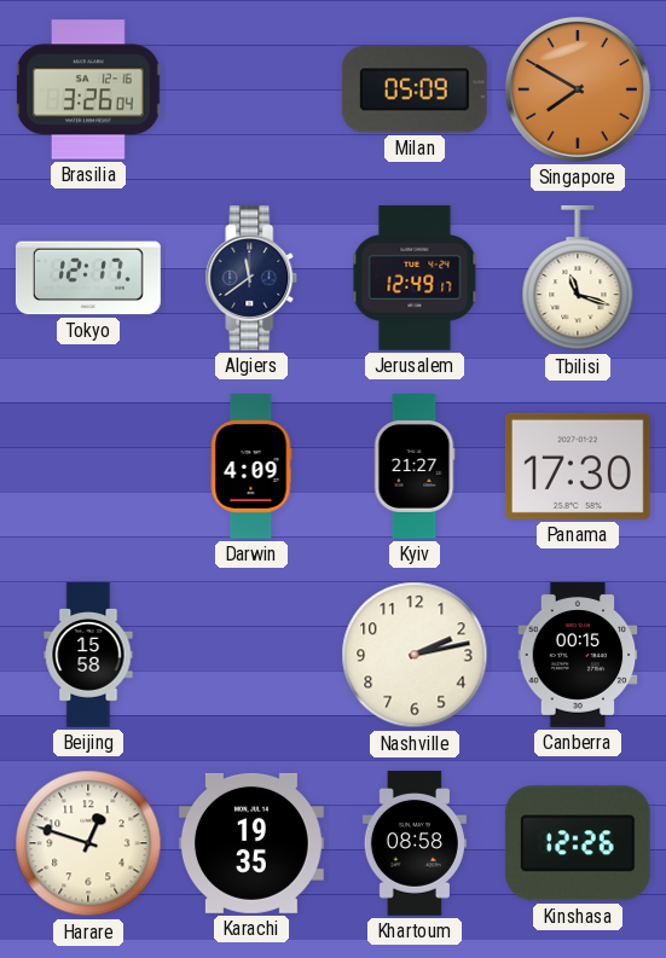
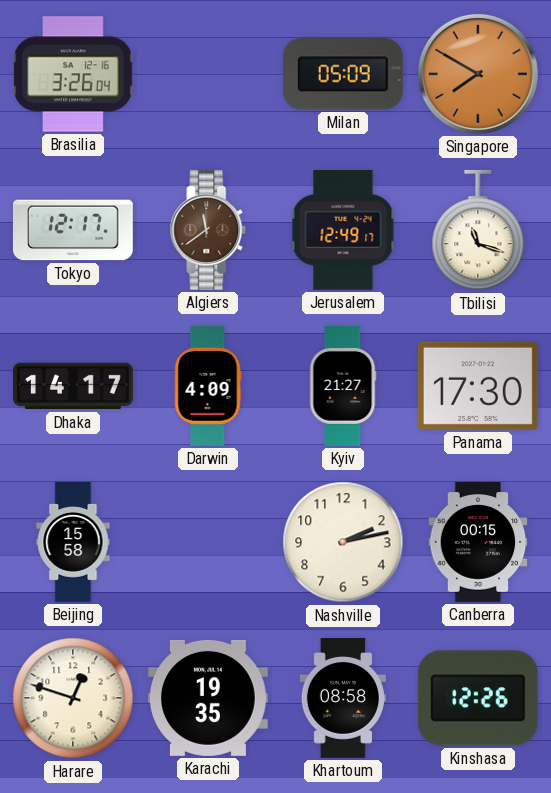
Algiers dial: navy -> brown (208, 230)
Dhaka: none -> 14:17 (74, 386)
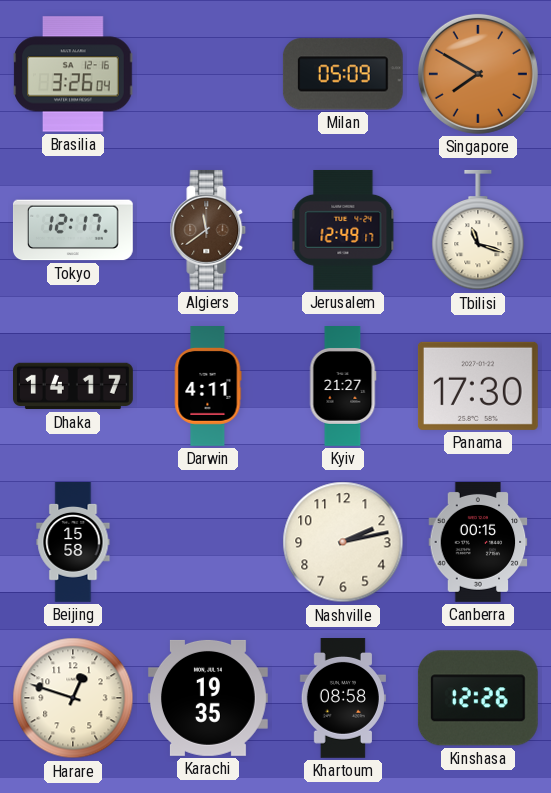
Darwin: 4:09 -> 4:11 (208, 387)
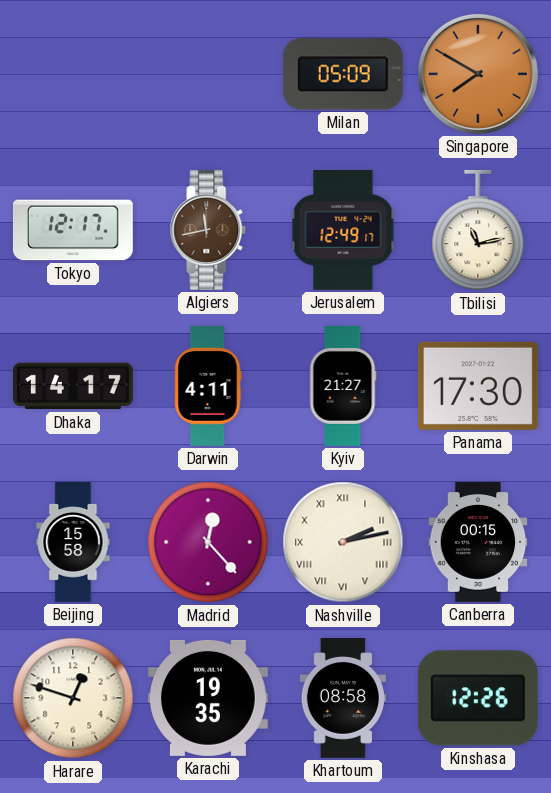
Brasilia: 3:26 -> none (73, 74)
Algiers: 11:39 -> 11:43 (208, 230)
Tbilisi: 11:18 -> 11:13 (478, 230)
Madrid: none -> 12:23 (208, 542)
Nashville numerals: Arabic -> Roman (343, 542)
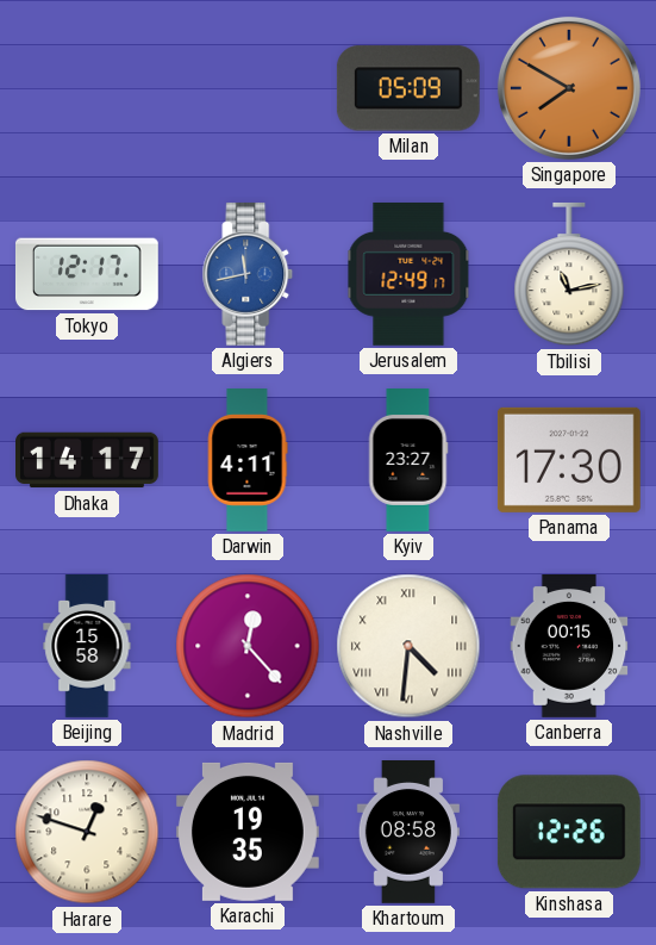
Algiers dial: brown -> blue (248, 274)
Kyiv: 21:27 -> 23:27 (408, 461)
Nashville: 2:13 -> 4:31 (408, 646)
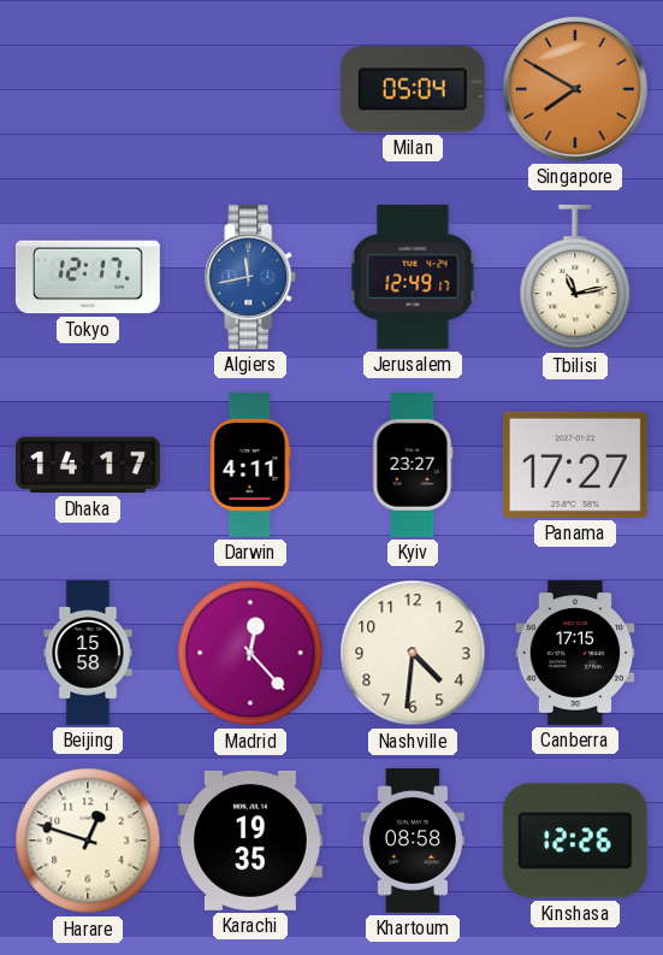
Milan: 05:09 -> 05:04 (413, 89)
Panama: 17:30 -> 17:27 (575, 465)
Nashville numerals: Roman -> Arabic (413, 653)
Canberra: 00:15 -> 17:15 (575, 654)
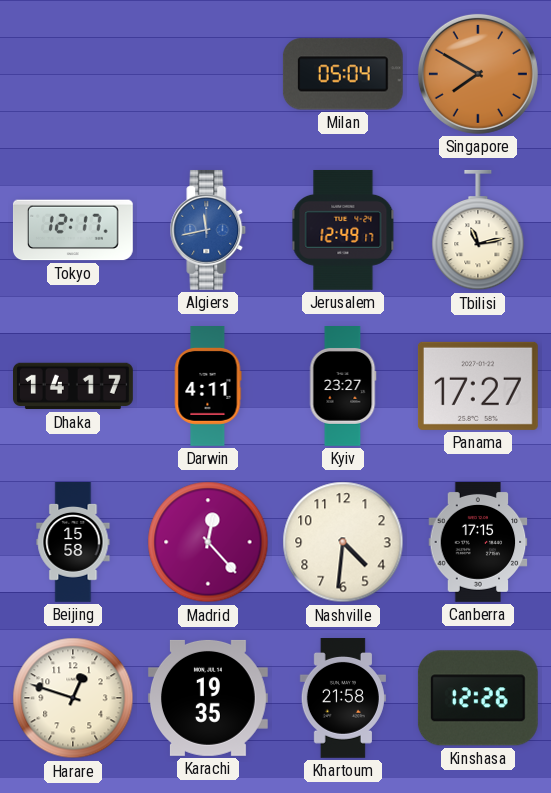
Khartoum: 08:58 -> 21:58 (343, 699)
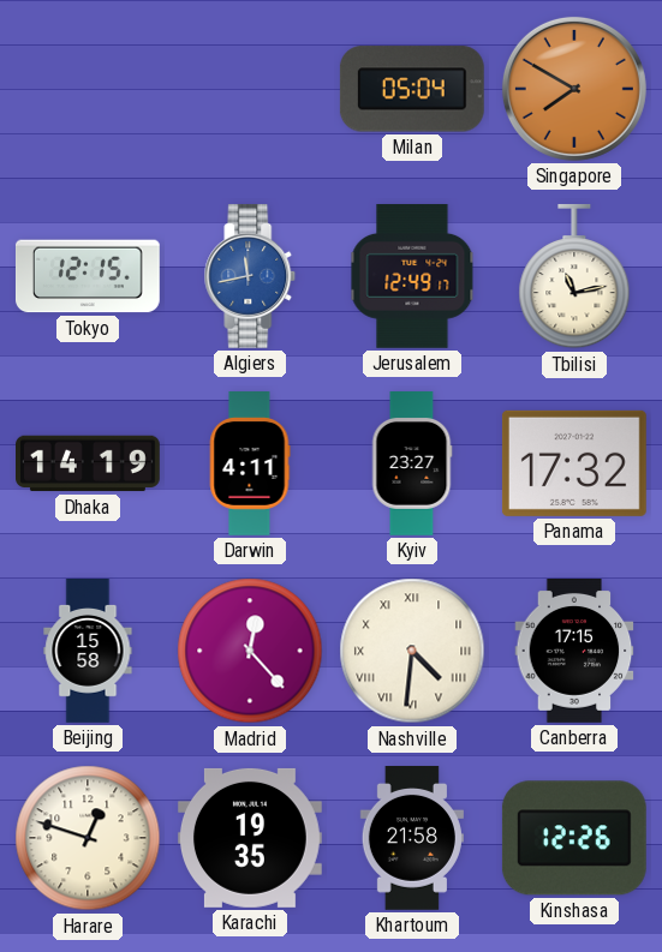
Tokyo: 12:17 -> 12:15 (88, 276)
Dhaka: 14:17 -> 14:19 (89, 463)
Panama: 17:27 -> 17:32 (574, 463)
Nashville numerals: Arabic -> Roman (412, 651)
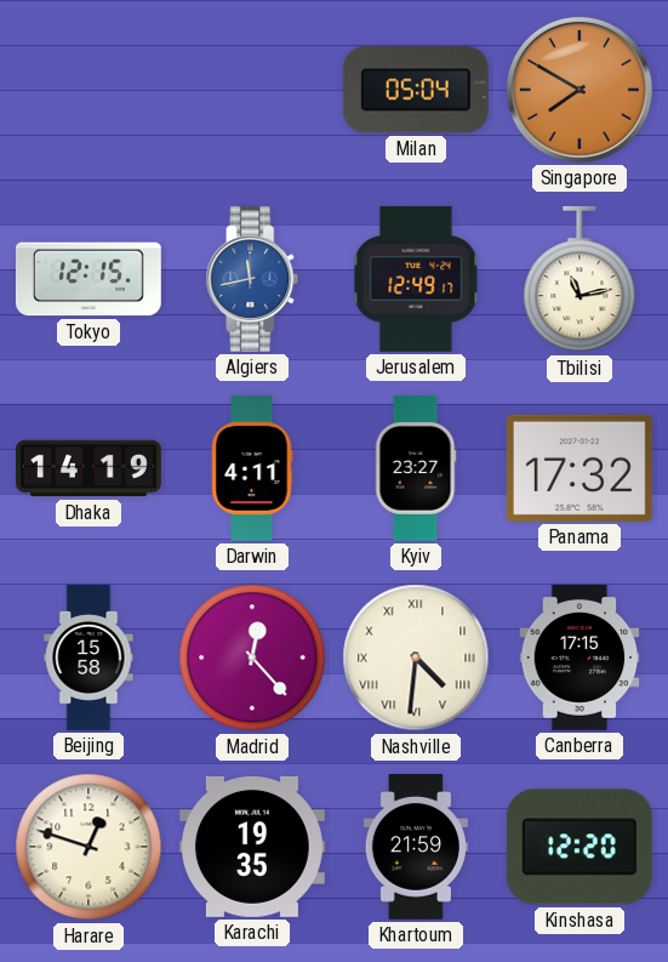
Khartoum: 21:58 -> 21:59 (416, 848)
Kinshasa: 12:26 -> 12:20 (579, 847)
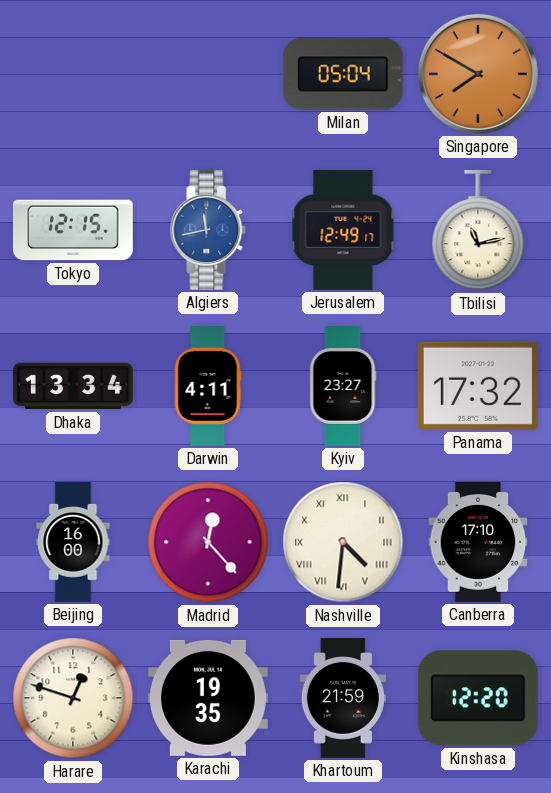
Dhaka: 14:19 -> 13:34 (74, 386)
Beijing: 15:58 -> 16:00 (73, 543)
Canberra: 17:15 -> 17:10 (478, 543)
